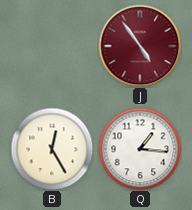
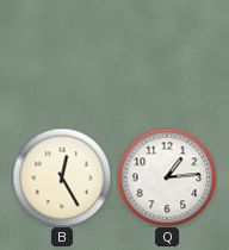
J: 4:54 -> none (140, 46)
Q: 1:16 -> 1:14 (167, 177)
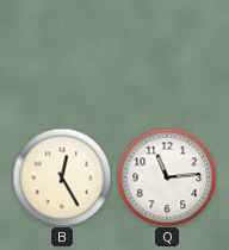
Q: 1:14 -> 11:14 (167, 177)
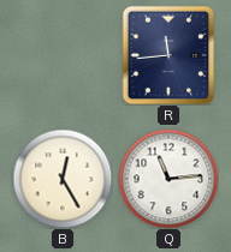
R: none -> 11:44 (168, 55)
